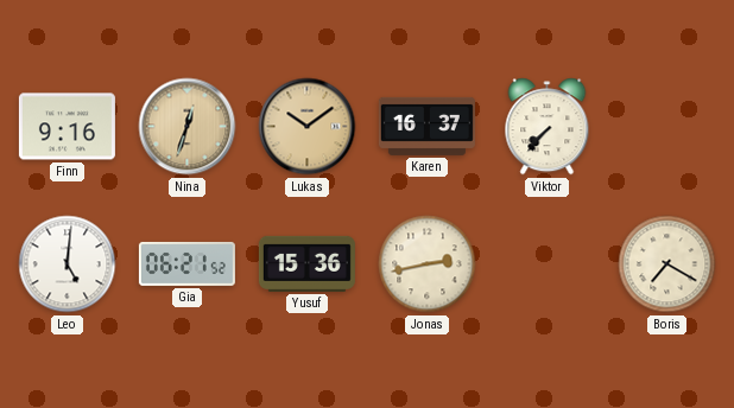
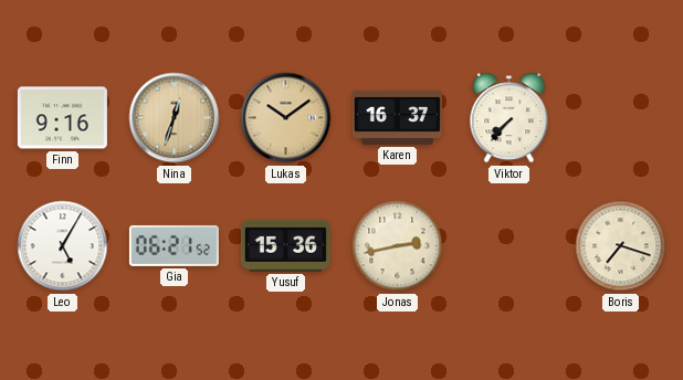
Leo: 5:01 -> 5:05 (63, 246)
Boris: 7:20 -> 7:18 (621, 246)
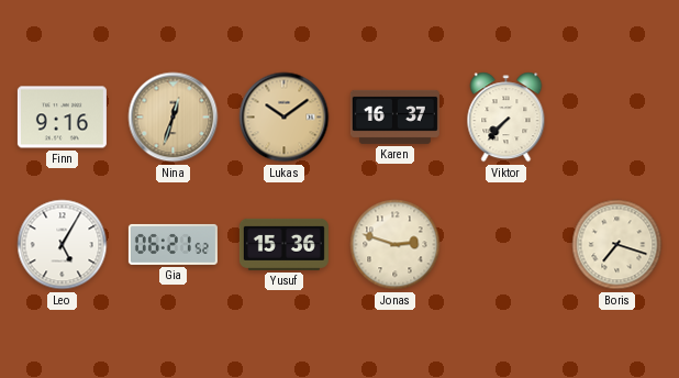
Jonas: 2:43 -> 2:48 (396, 245)
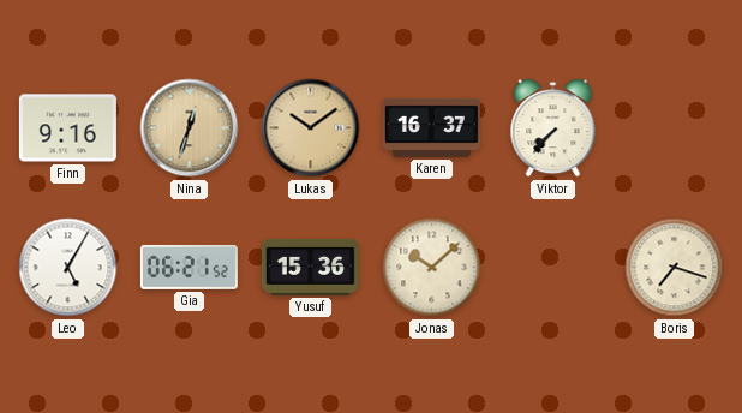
Jonas: 2:48 -> 10:08 (432, 268)
